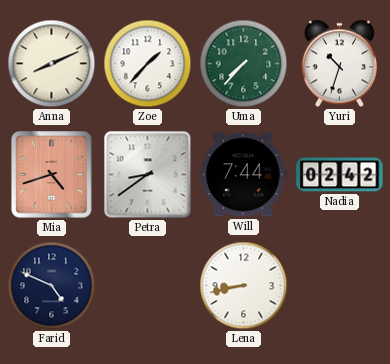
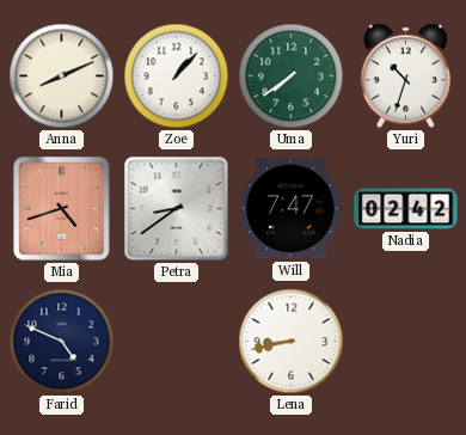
Zoe: 1:37 -> 1:07 (177, 76)
Uma: 7:37 -> 7:39 (292, 76)
Will: 7:44 -> 7:47 (292, 209)
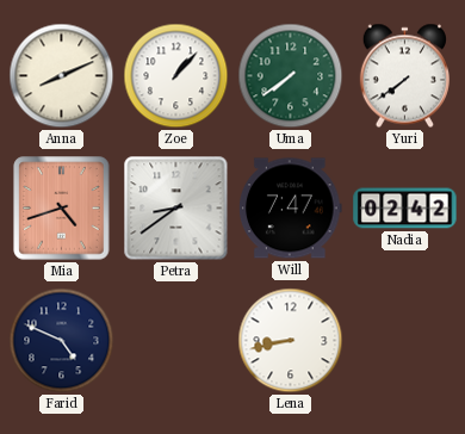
Yuri: 10:33 -> 7:39 (404, 76)
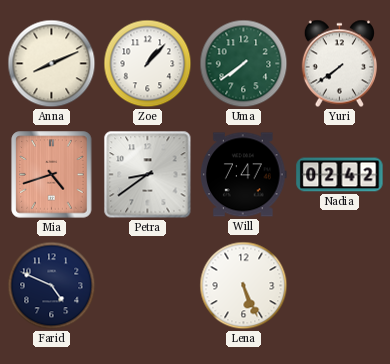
Lena: 8:43 -> 5:26 (244, 286)
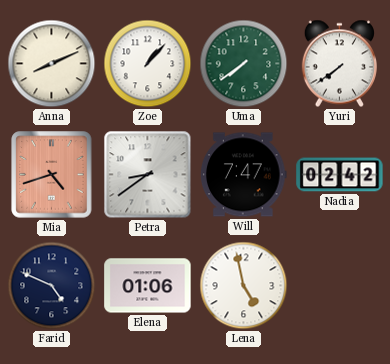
Elena: none -> 01:06 (148, 286)
Lena: 5:26 -> 4:58 (244, 286)
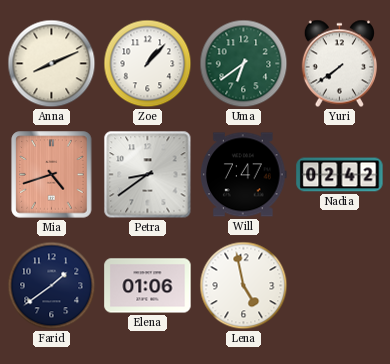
Uma: 7:39 -> 6:39 (244, 64)
Farid: 4:49 -> 1:39 (52, 286)
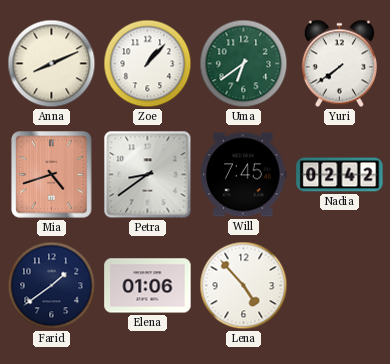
Will: 7:47 -> 7:45 (244, 175)
Lena: 4:58 -> 4:53 (244, 286)
